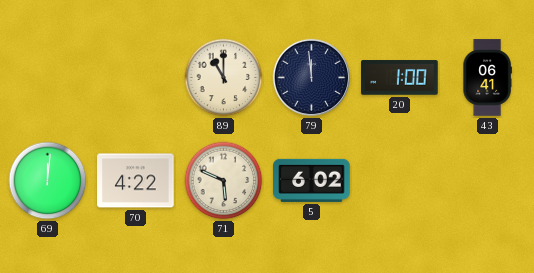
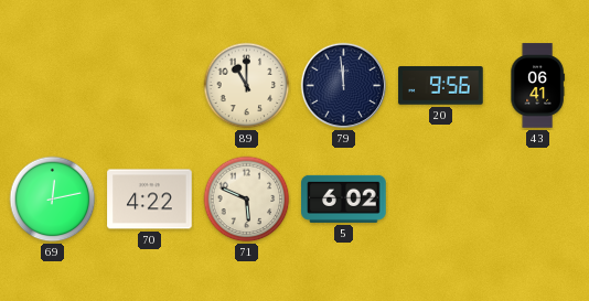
20: 1:00 -> 9:56 (441, 86)
69: 12:01 -> 12:13 (53, 200)
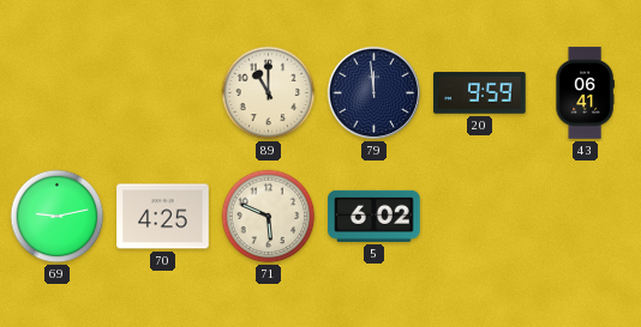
20: 9:56 -> 9:59 (480, 93)
69: 12:13 -> 9:13 (58, 217)
70: 4:22 -> 4:25 (163, 217)
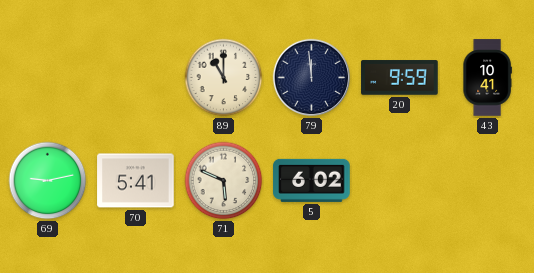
43: 06:41 -> 10:41 (487, 78)
70: 4:25 -> 5:41 (136, 181)
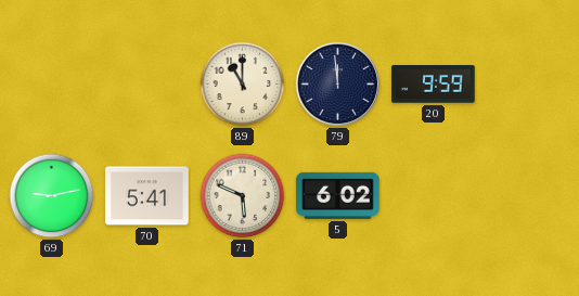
43: 10:41 -> none (487, 78)
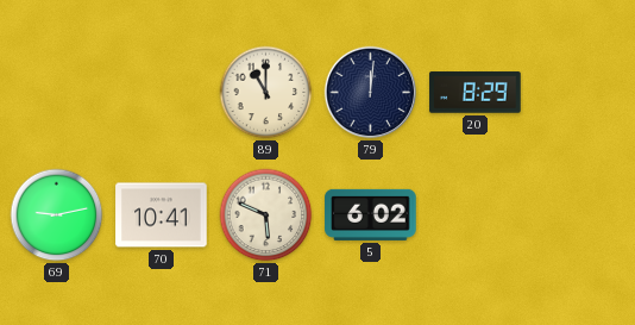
79: 11:59 -> 12:01 (371, 93)
20: 9:59 -> 8:29 (476, 93)
70: 5:41 -> 10:41 (162, 215)
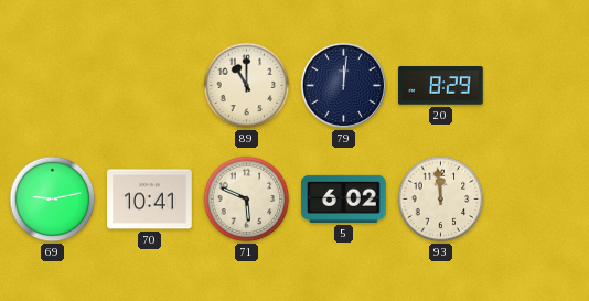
93: none -> 11:59 (441, 200)
